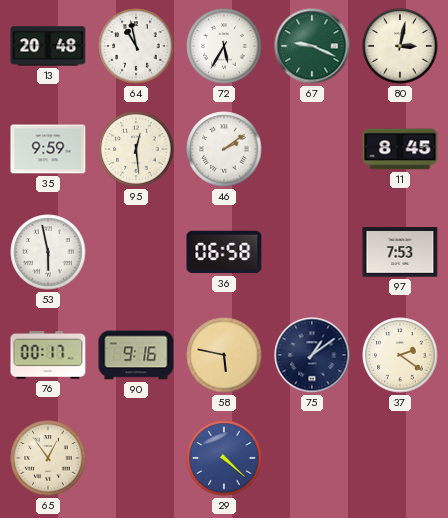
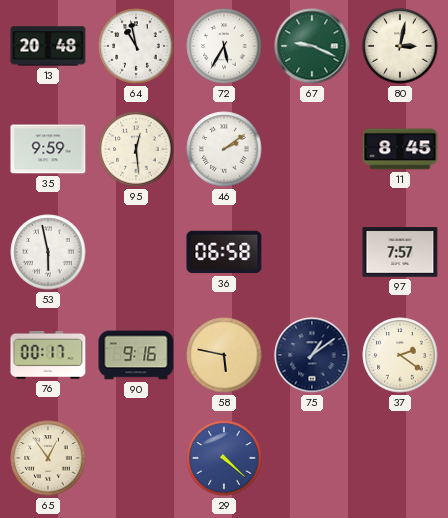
97: 7:53 -> 7:57 (400, 252)
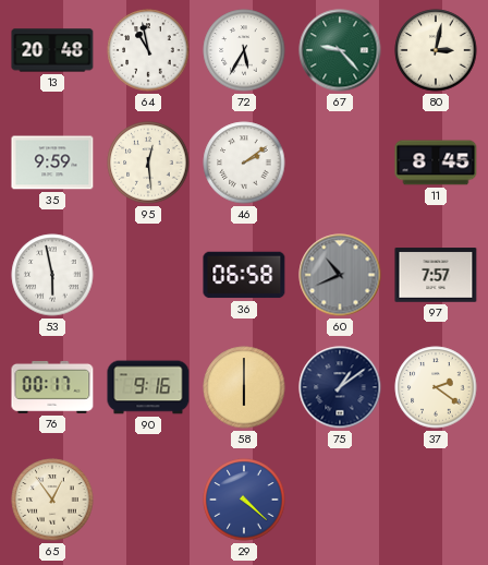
67: 9:19 -> 9:23 (340, 50)
60: none -> 10:41 (340, 275)
58: 5:47 -> 6:00 (244, 387)
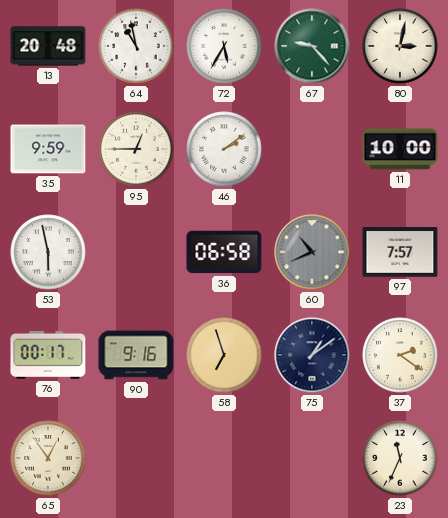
95: 12:29 -> 12:45 (136, 149)
11: 8:45 -> 10:00 (400, 149)
58: 6:00 -> 6:57 (224, 355)
29: 4:22 -> none (244, 500)
23: none -> 11:34 (400, 458)
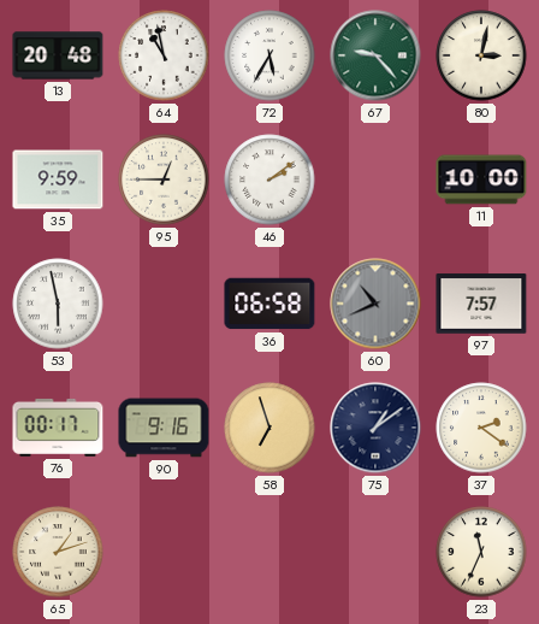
65: 12:54 -> 1:12 (58, 552)
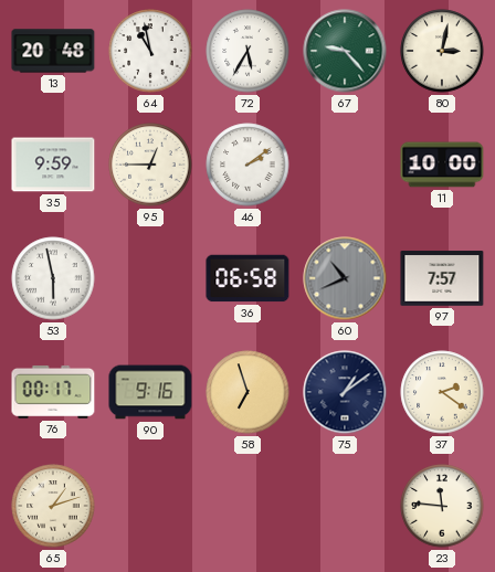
23: 11:34 -> 11:46 (442, 506)
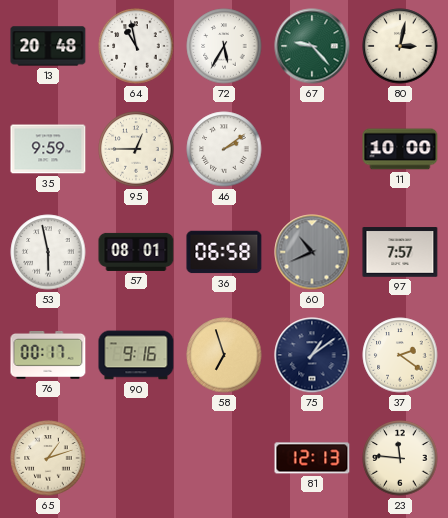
57: none -> 08:01 (136, 252)
81: none -> 12:13 (312, 458)
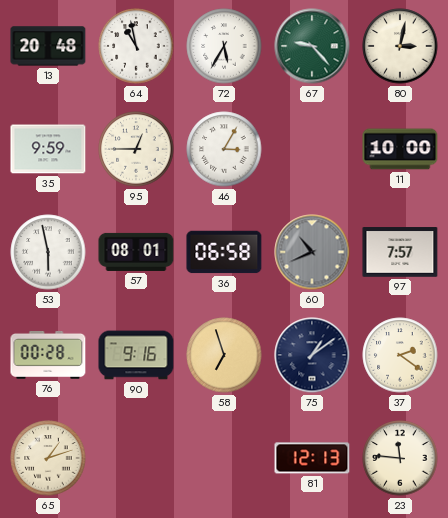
46: 2:09 -> 3:05 (224, 149)
76: 00:17 -> 00:28 (48, 355)
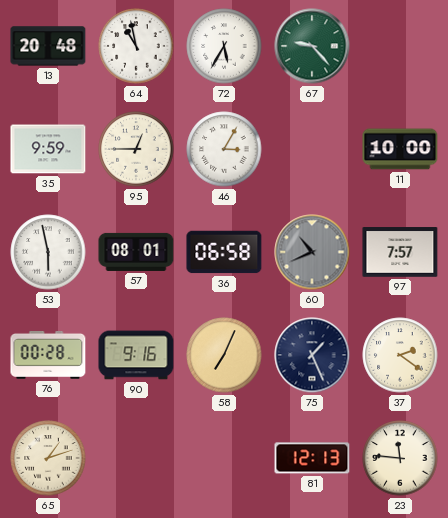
80: 3:02 -> none (400, 46)
58: 6:57 -> 7:04 (224, 355)
75: 1:09 -> 1:26 (312, 355)
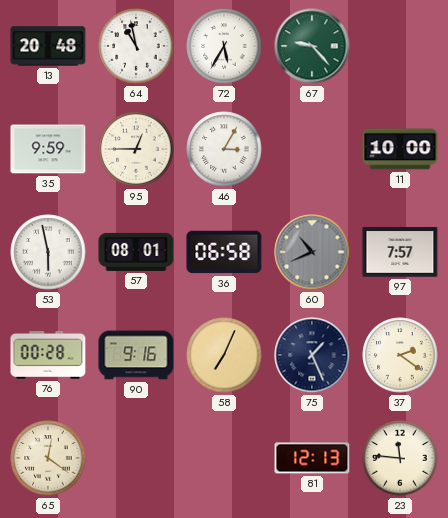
65: 1:12 -> 12:21 (48, 458)
